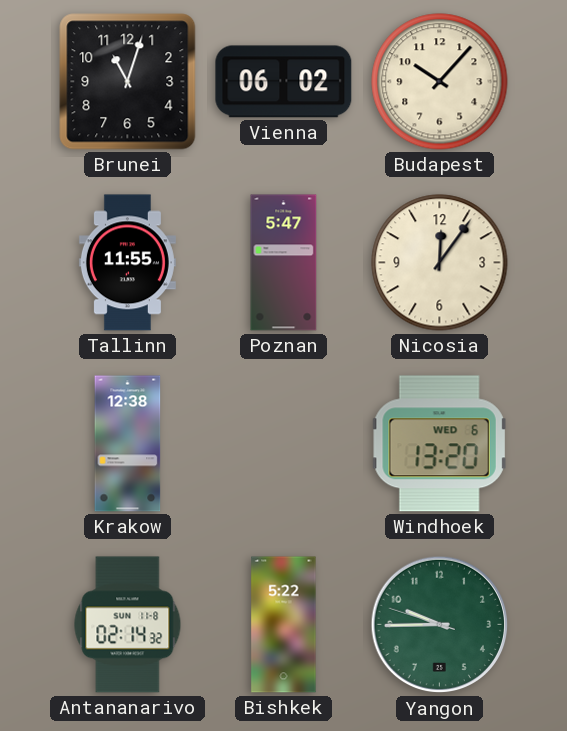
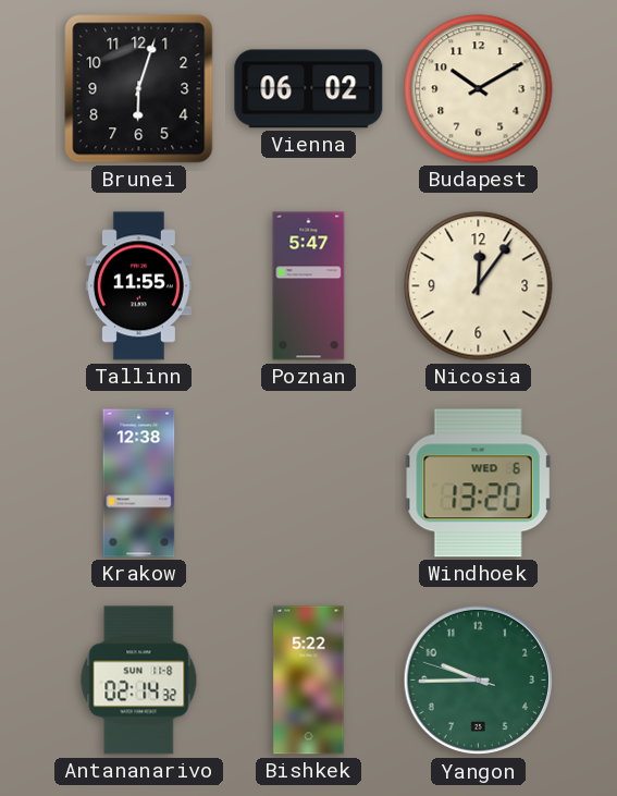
Brunei: 11:03 -> 6:03 (139, 89)
Budapest: 10:07 -> 10:10 (479, 89)
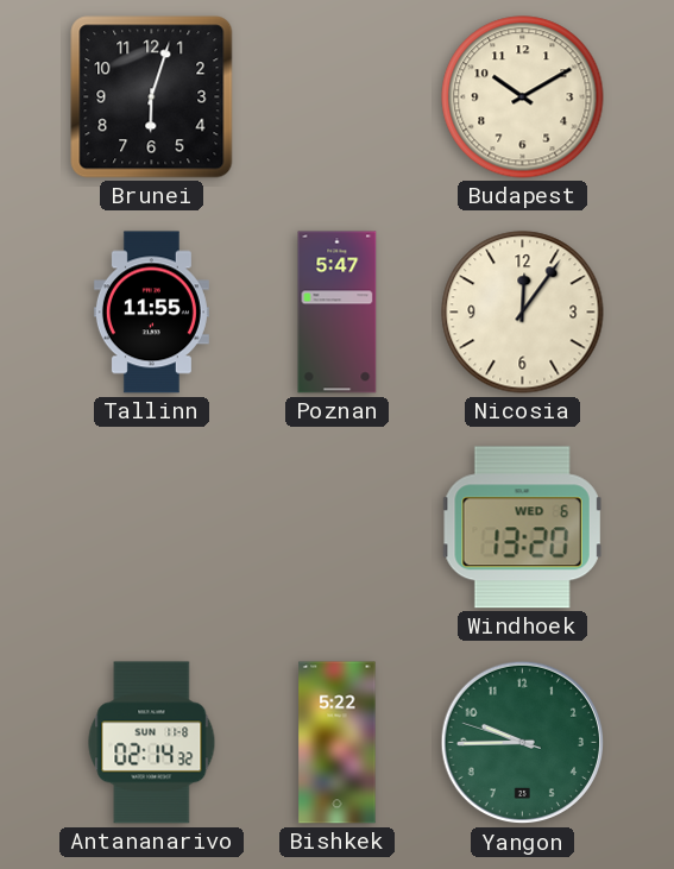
Vienna: 06:02 -> none (309, 89)
Krakow: 12:38 -> none (139, 483)
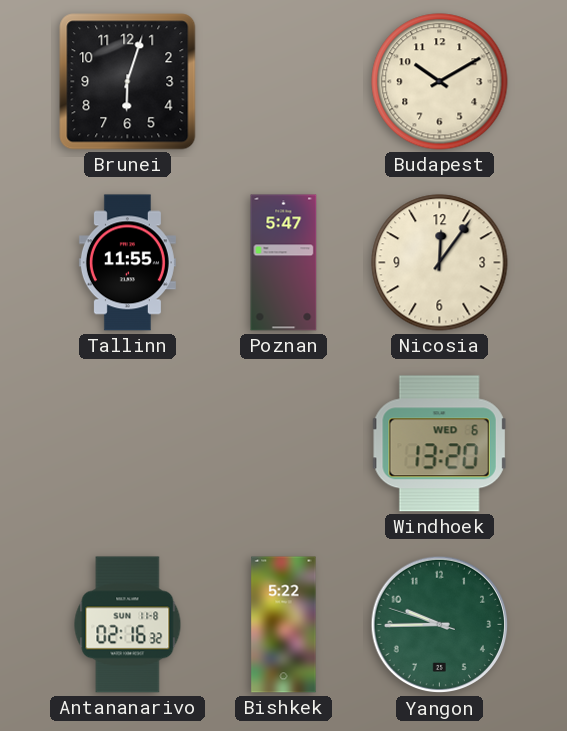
Antananarivo: 02:14 -> 02:16 (128, 625)
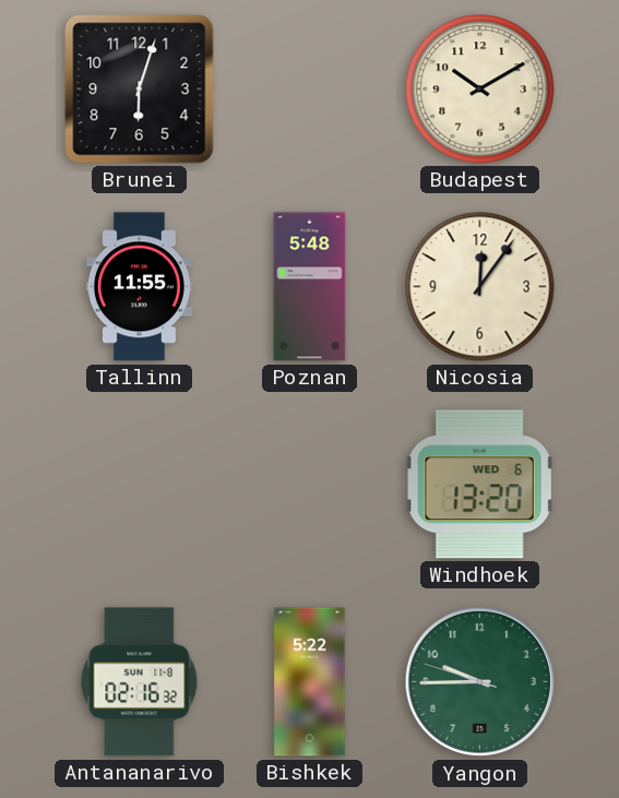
Poznan: 5:47 -> 5:48 (310, 287)
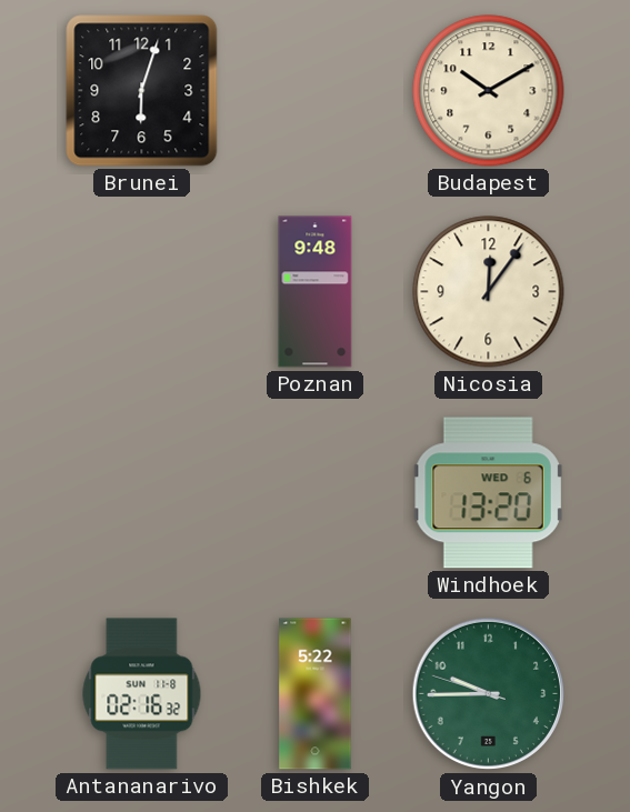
Tallinn: 11:55 -> none (139, 287)
Poznan: 5:48 -> 9:48 (316, 292)
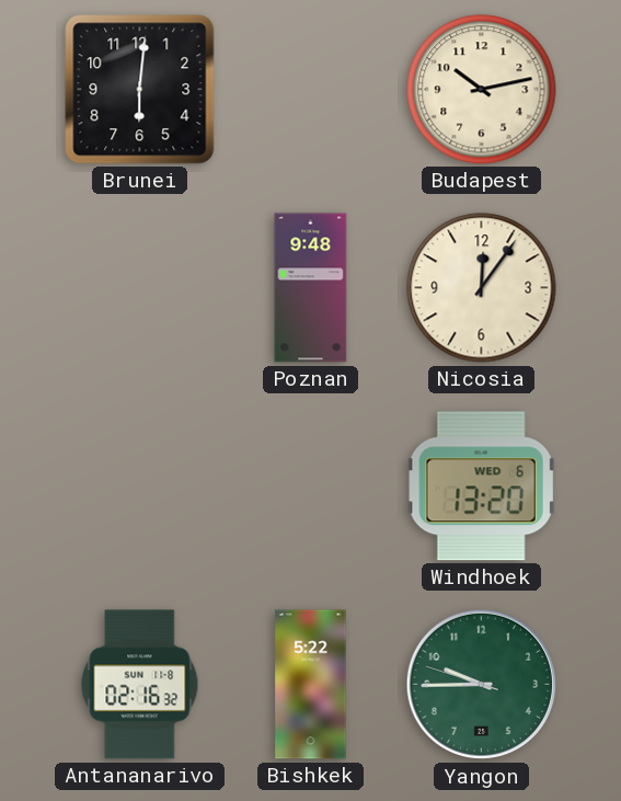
Brunei: 6:03 -> 6:01 (140, 90)
Budapest: 10:10 -> 10:13 (482, 90)
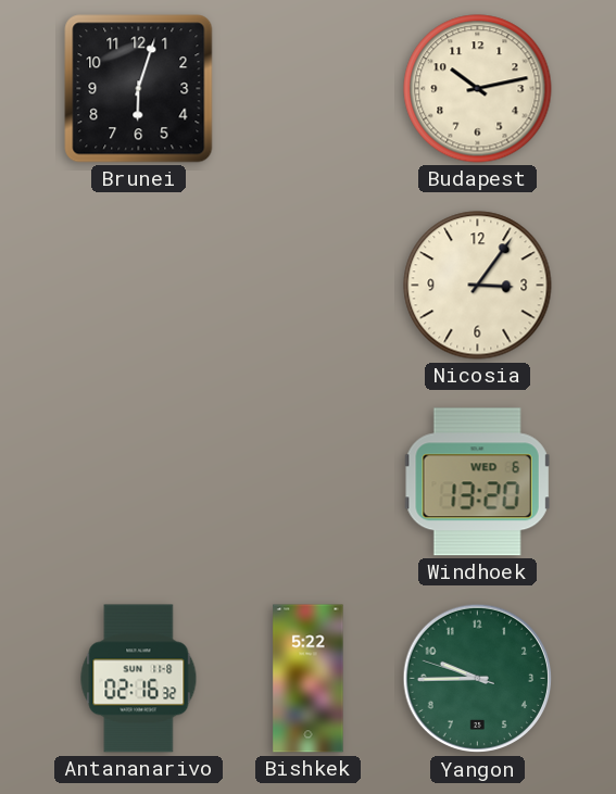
Brunei: 6:01 -> 6:03 (139, 89)
Poznan: 9:48 -> none (311, 288)
Nicosia: 12:06 -> 3:06 (478, 286)
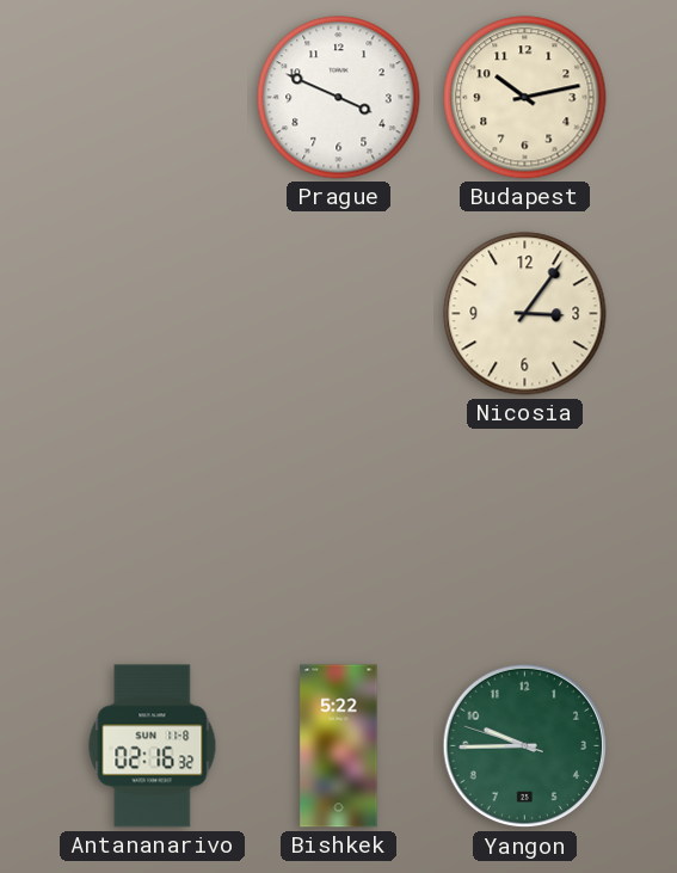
Brunei: 6:03 -> none (139, 89)
Prague: none -> 3:49 (339, 98)
Windhoek: 13:20 -> none (477, 482)
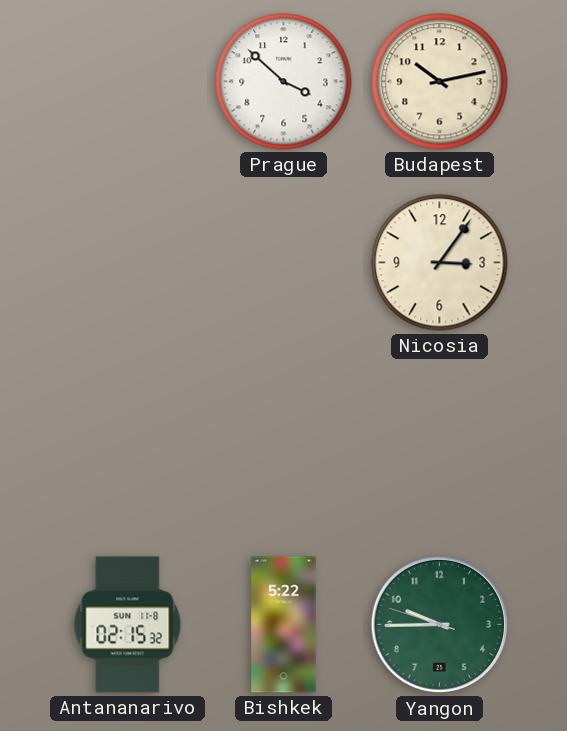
Prague: 3:49 -> 3:52 (284, 82)
Antananarivo: 02:16 -> 02:15 (128, 625)
